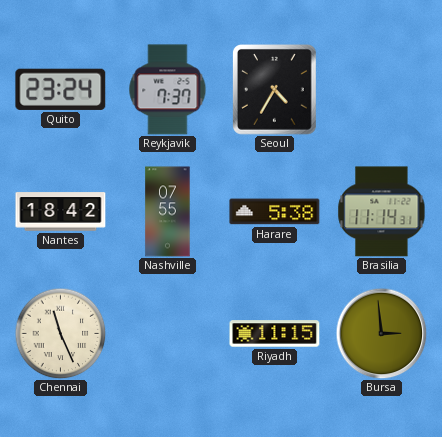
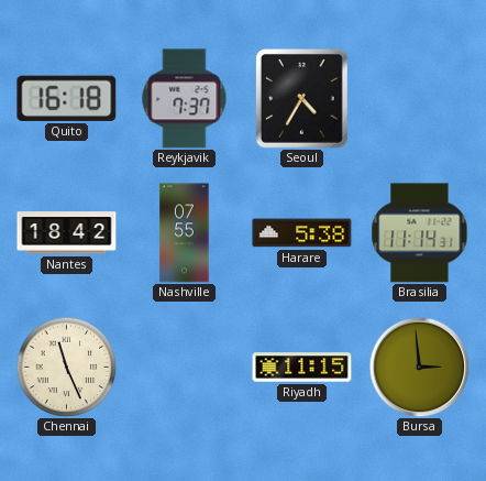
Quito: 23:24 -> 16:18 (67, 98)
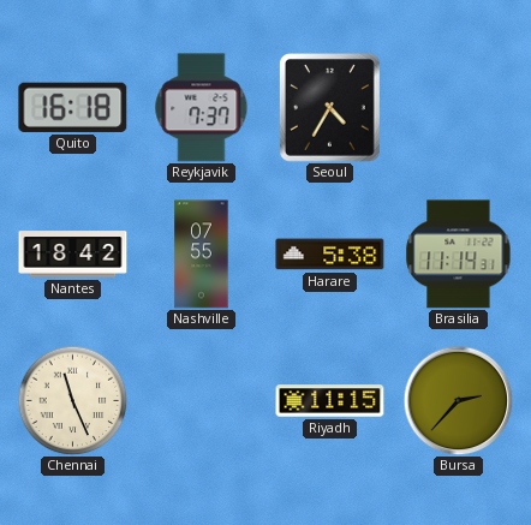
Bursa: 2:59 -> 2:37 (458, 400)
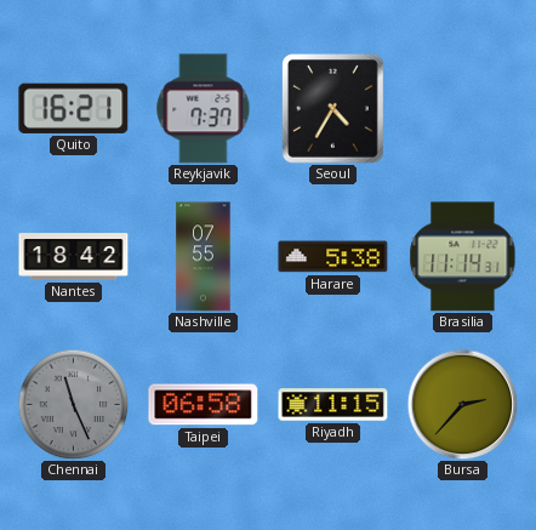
Quito: 16:18 -> 16:21 (74, 108)
Chennai dial: cream -> grey (73, 404)
Taipei: none -> 06:58 (204, 405)
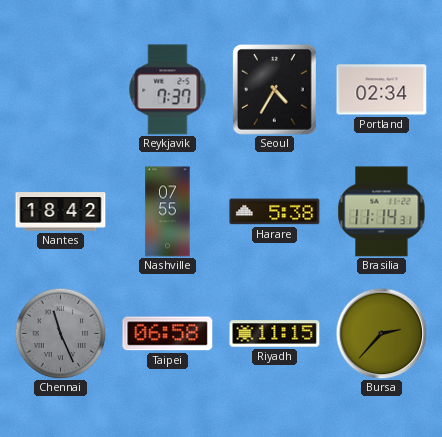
Quito: 16:21 -> none (74, 108)
Portland: none -> 02:34 (382, 90)
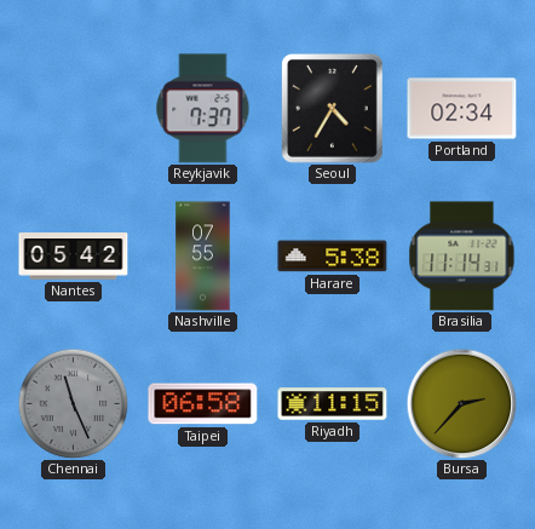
Nantes: 18:42 -> 05:42 (74, 257)
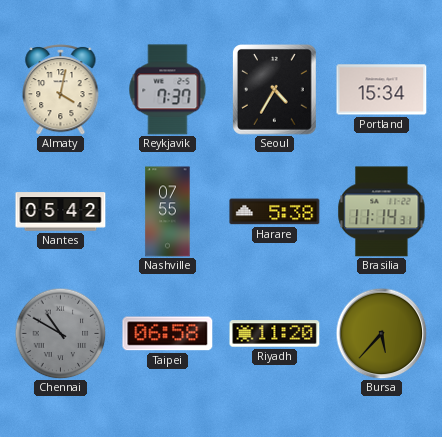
Almaty: none -> 4:02 (61, 90)
Portland: 02:34 -> 15:34 (382, 90)
Chennai: 11:26 -> 10:50 (60, 333)
Riyadh: 11:15 -> 11:20 (275, 334)
Bursa: 2:37 -> 5:37 (381, 333)
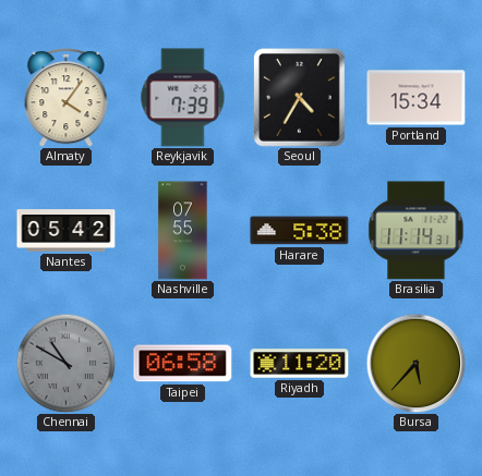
Almaty: 4:02 -> 4:06 (67, 98)
Reykjavik: 7:37 -> 7:39 (183, 98)
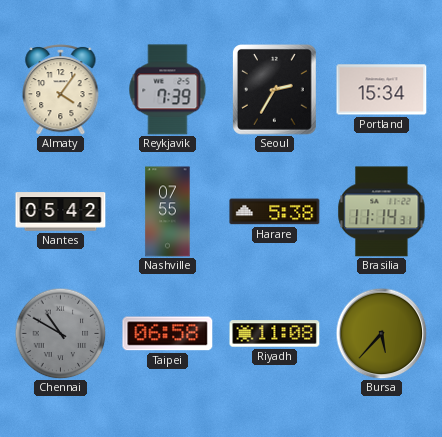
Seoul: 4:35 -> 2:35 (275, 90)
Riyadh: 11:20 -> 11:08 (275, 334)
